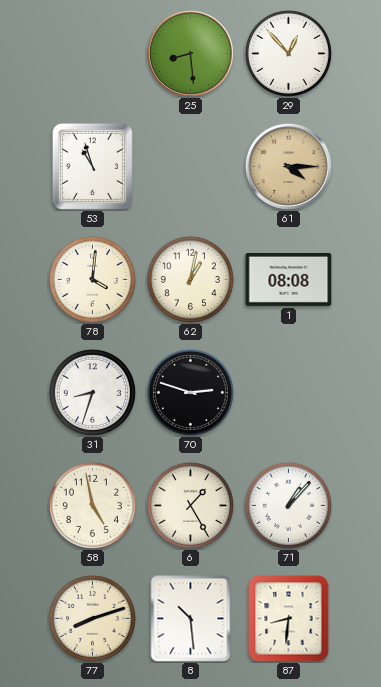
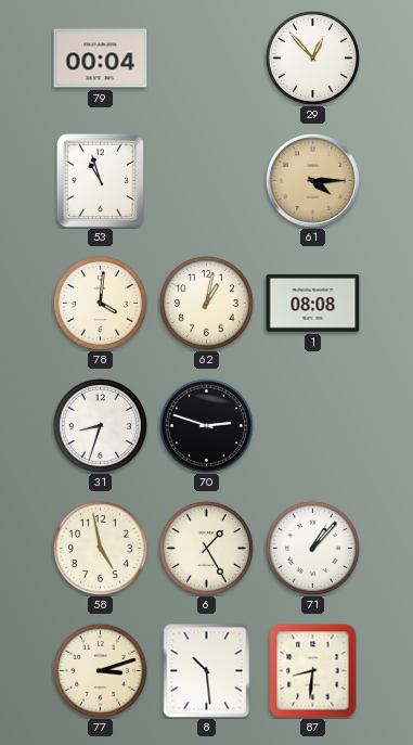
79: none -> 00:04 (101, 59)
25: 8:29 -> none (190, 53)
77: 8:12 -> 3:12 (100, 670)
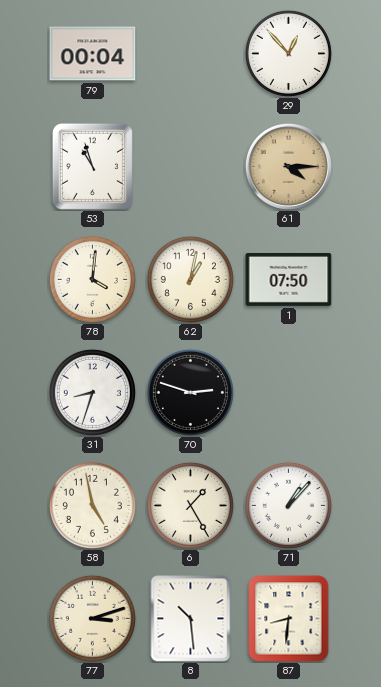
1: 08:08 -> 07:50 (289, 279)
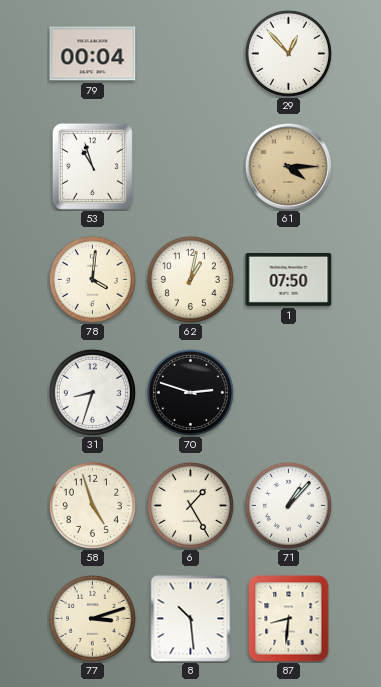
58: 4:58 -> 4:57 (92, 505)
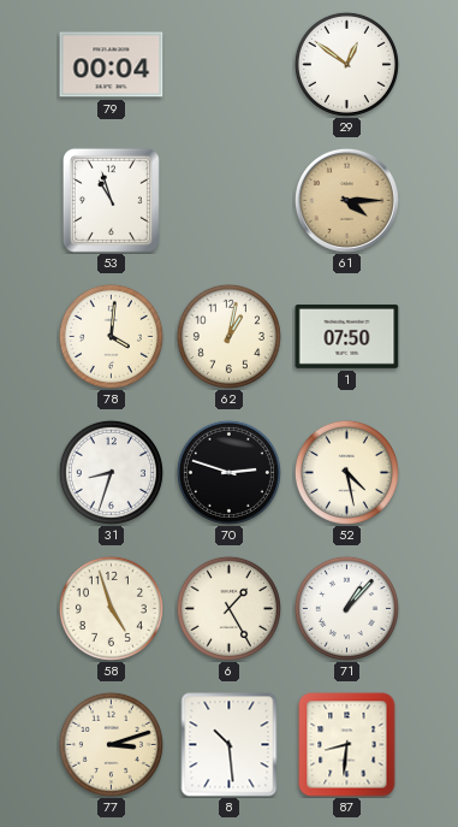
29: 12:53 -> 12:51 (346, 64)
52: none -> 4:28 (346, 472)
